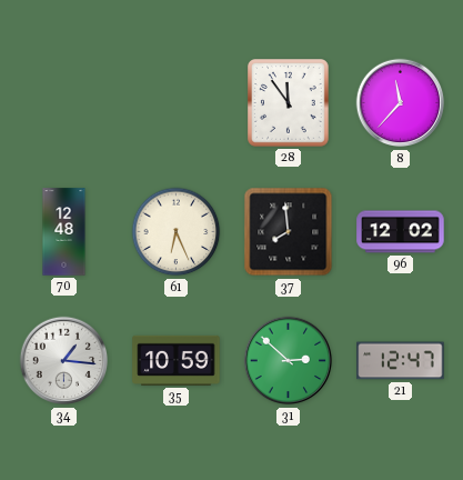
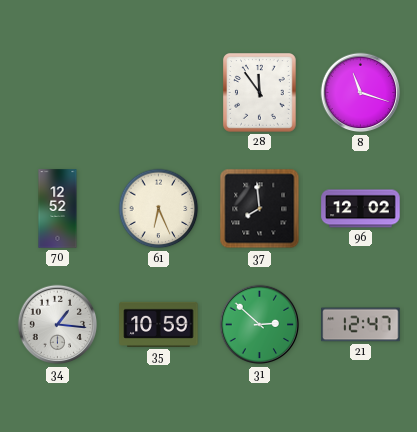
8: 11:37 -> 11:18 (361, 93)
70: 12:48 -> 12:52 (58, 209)
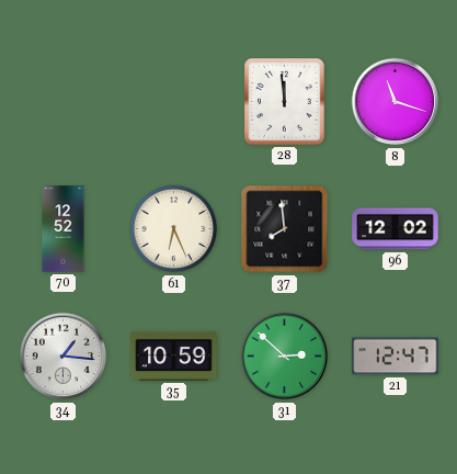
28: 11:54 -> 11:59 (285, 102)
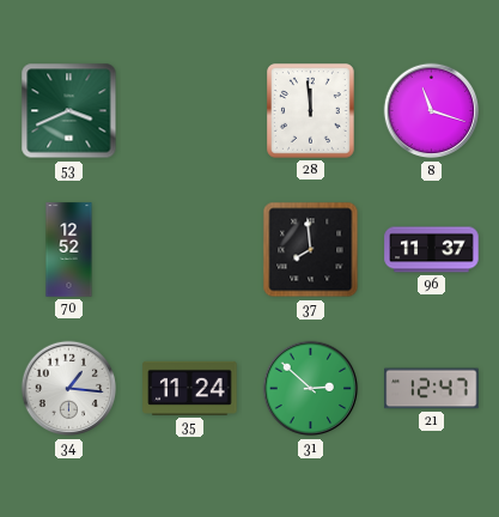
53: none -> 3:41 (69, 111)
61: 6:26 -> none (174, 229)
96: 12:02 -> 11:37 (432, 250)
35: 10:59 -> 11:24 (190, 388)
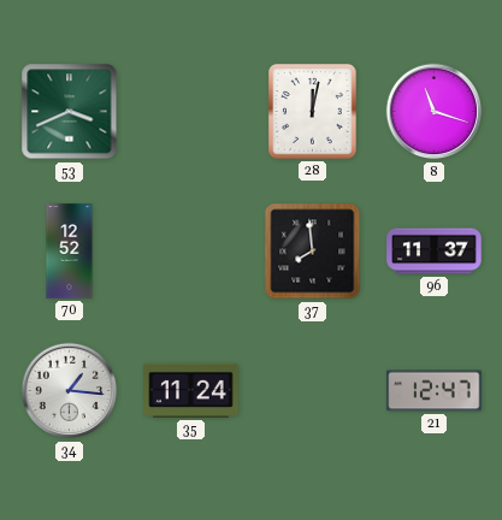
28: 11:59 -> 12:02 (313, 112)
31: 2:52 -> none (311, 389)
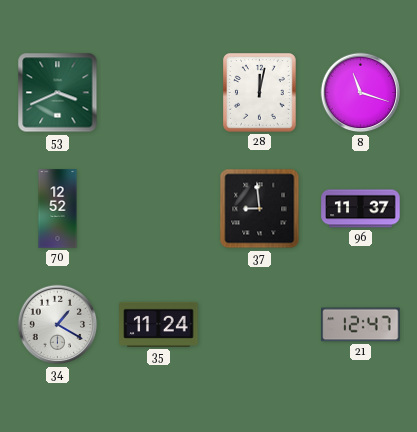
37: 7:59 -> 8:59 (260, 209)
34: 1:16 -> 1:20 (58, 325)
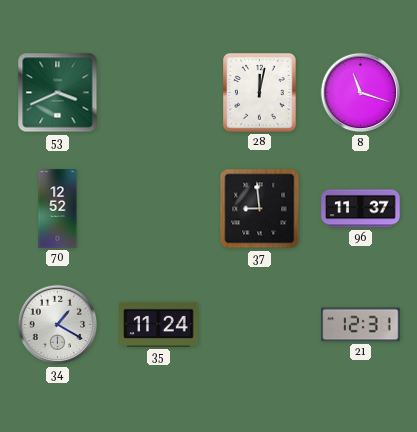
21: 12:47 -> 12:31 (361, 325)
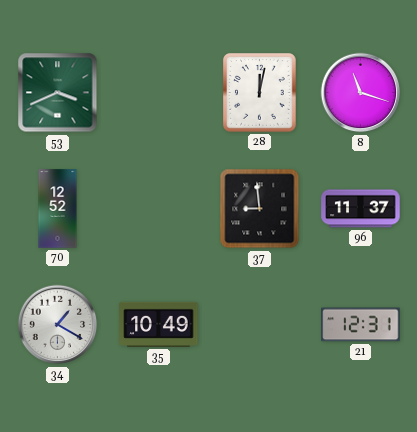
35: 11:24 -> 10:49 (159, 324)
